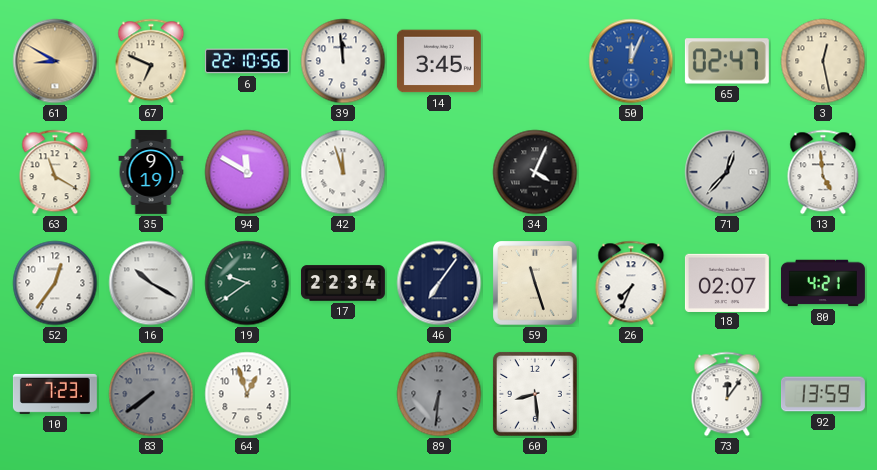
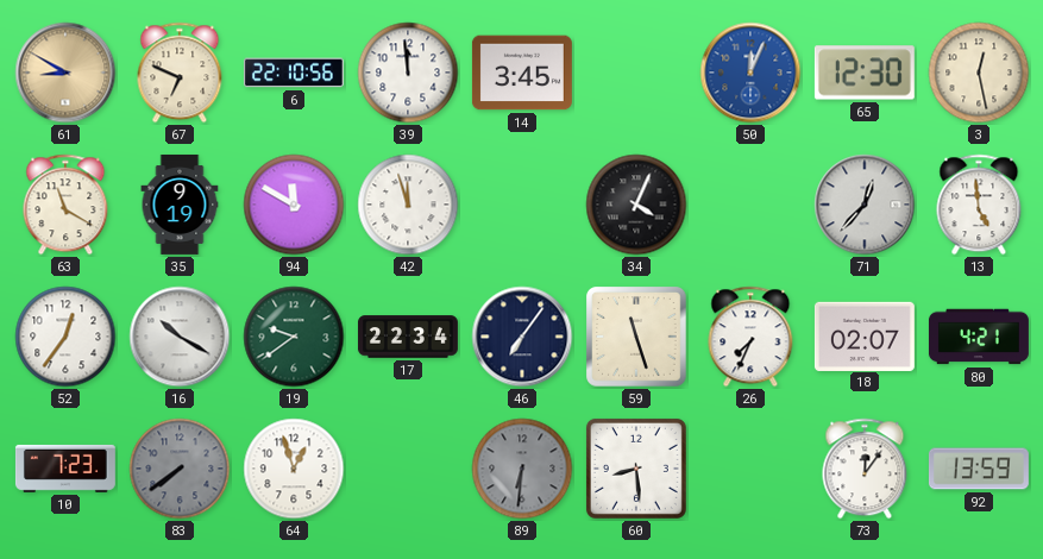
65: 02:47 -> 12:30 (865, 73)
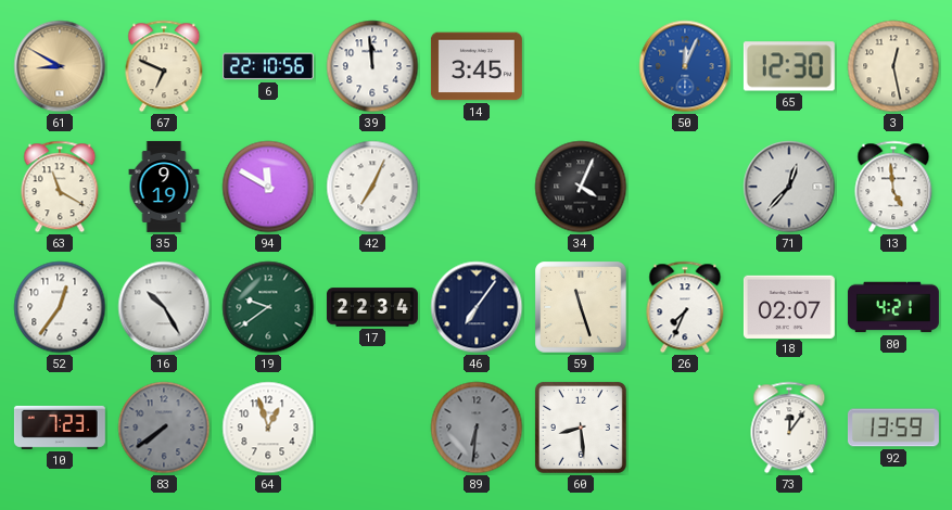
42: 11:57 -> 7:04 (372, 187)
16: 10:20 -> 10:25 (164, 307)
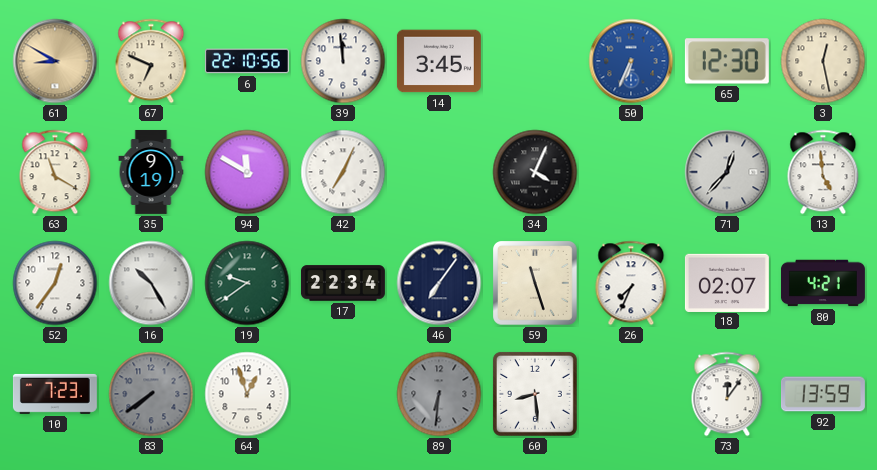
50: 12:04 -> 6:34 (631, 61)
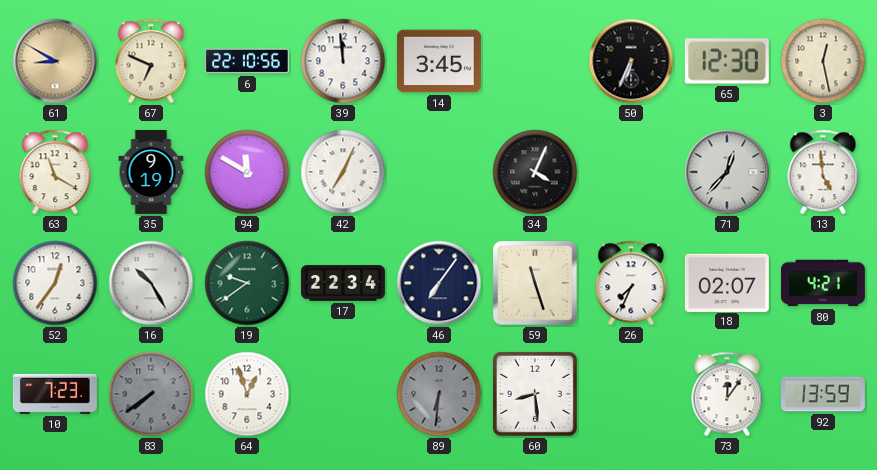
50 dial: blue -> black (631, 61)
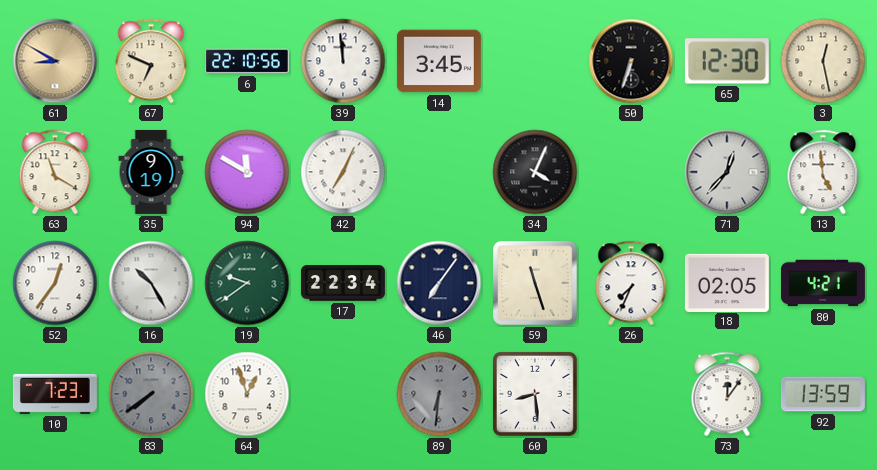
50: 6:34 -> 6:33 (631, 61)
18: 02:07 -> 02:05 (727, 282)
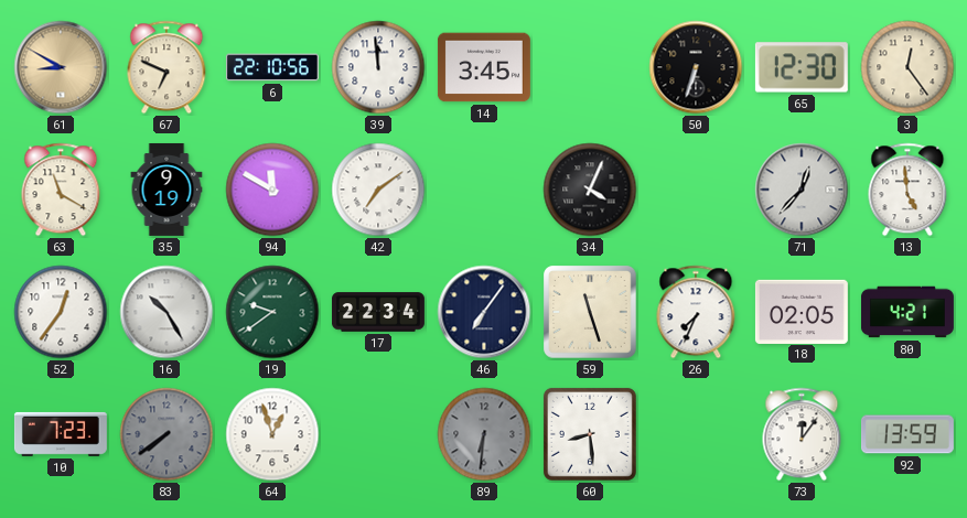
3: 12:28 -> 12:24 (907, 67)
42: 7:04 -> 7:09 (378, 190)
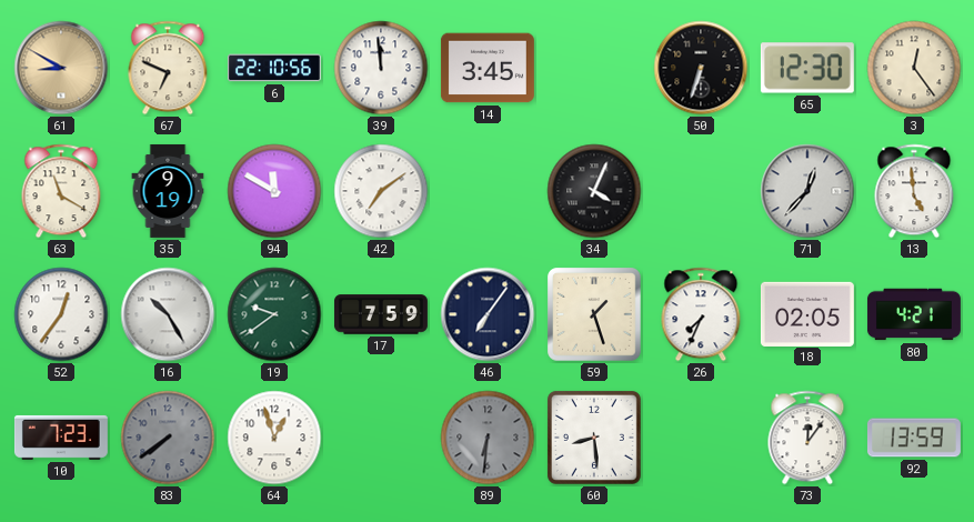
17: 22:34 -> 7:59 (381, 314)
59: 11:27 -> 1:27 (594, 314)
